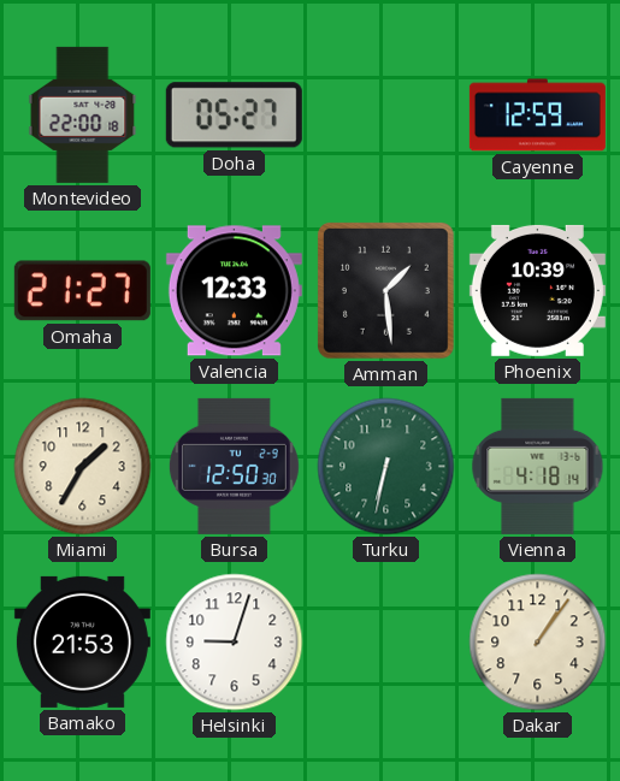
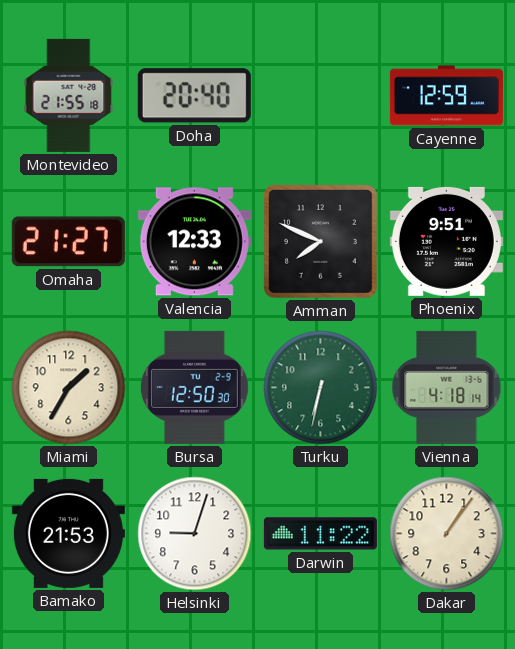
Montevideo: 22:00 -> 21:55 (69, 95)
Doha: 05:27 -> 20:40 (194, 96)
Amman: 1:29 -> 7:49 (320, 241)
Phoenix: 10:39 -> 9:51 (446, 241)
Darwin: none -> 11:22 (320, 534)
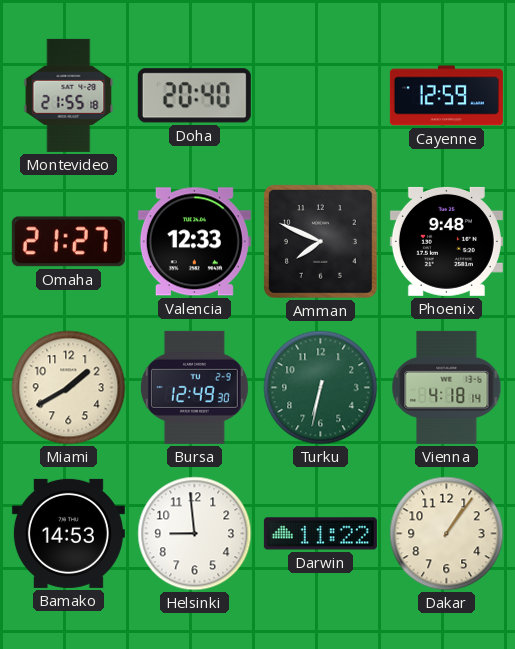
Phoenix: 9:51 -> 9:48 (446, 241)
Miami: 1:35 -> 1:40 (69, 388)
Bursa: 12:50 -> 12:49 (194, 387)
Bamako: 21:53 -> 14:53 (68, 533)
Helsinki: 9:03 -> 8:59 (195, 534)
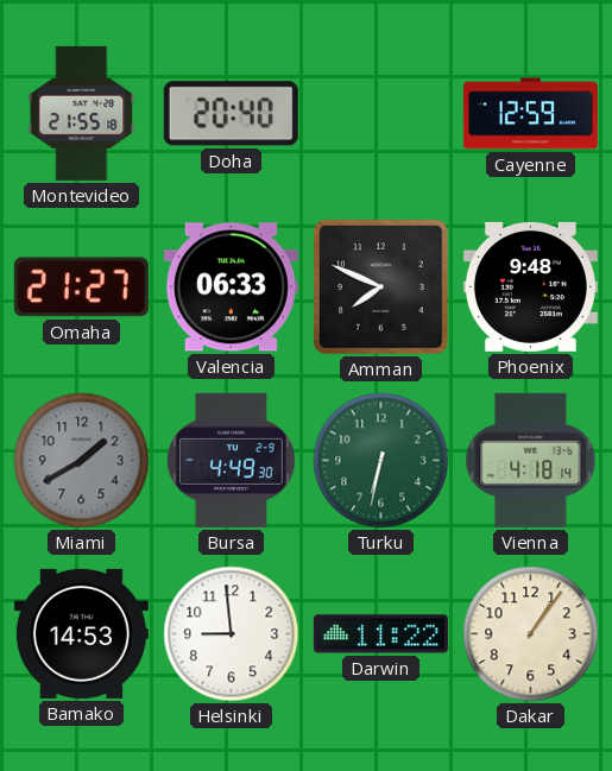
Valencia: 12:33 -> 06:33 (231, 287)
Miami dial: cream -> grey (82, 461)
Bursa: 12:49 -> 4:49 (231, 460)
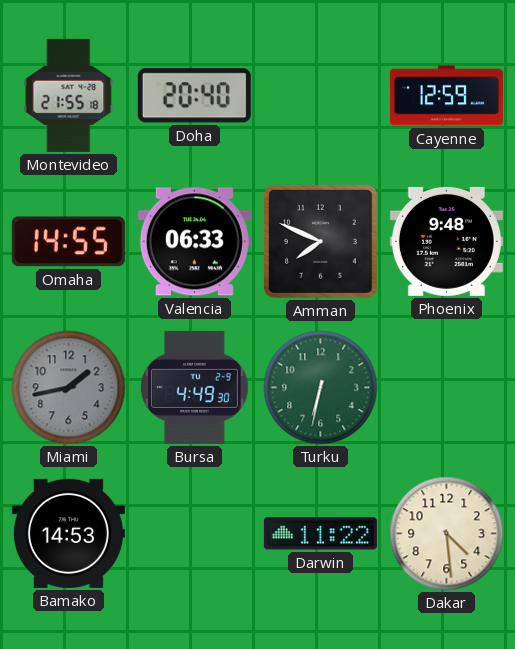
Omaha: 21:27 -> 14:55 (68, 242)
Miami: 1:40 -> 1:43 (69, 388)
Vienna: 4:18 -> none (531, 460)
Helsinki: 8:59 -> none (232, 634)
Dakar: 1:06 -> 4:29 (447, 534)
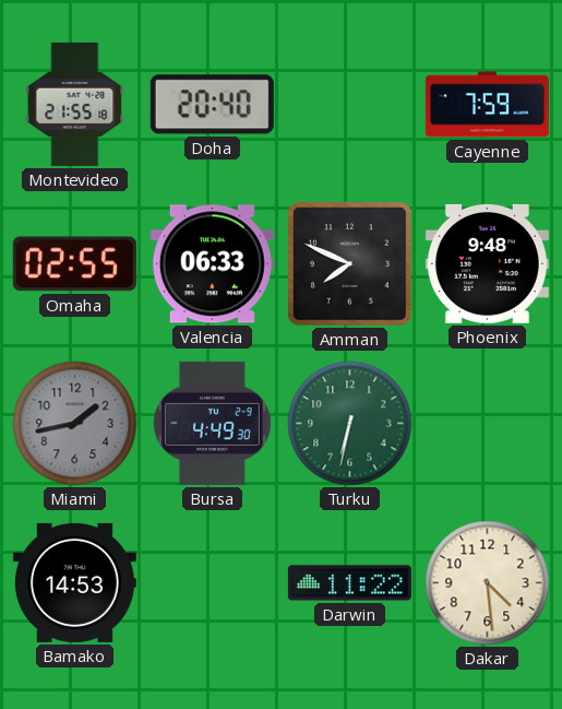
Cayenne: 12:59 -> 7:59 (487, 105)
Omaha: 14:55 -> 02:55 (74, 264)
